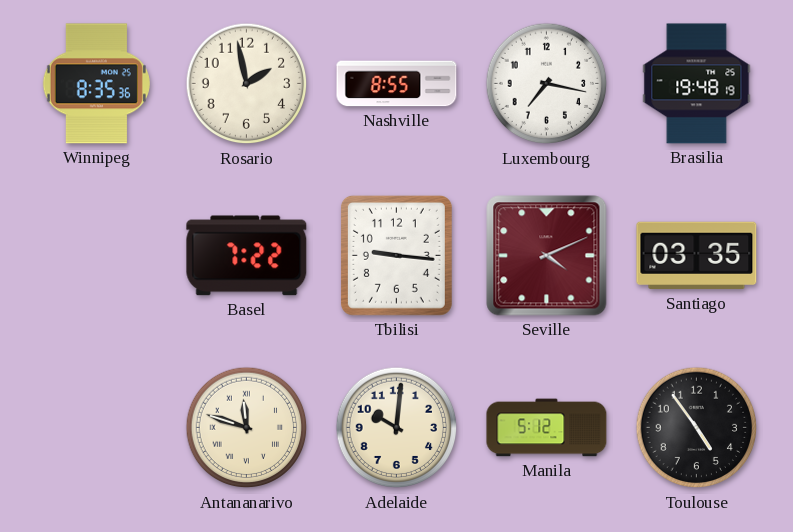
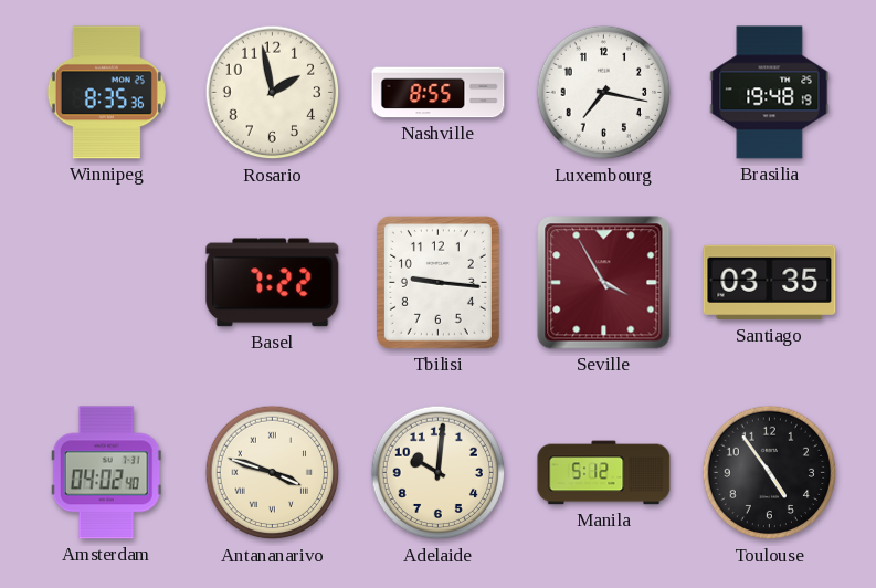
Seville: 4:11 -> 3:55 (604, 283)
Amsterdam: none -> 04:02 (106, 473)
Antananarivo: 11:48 -> 3:48 (273, 473)
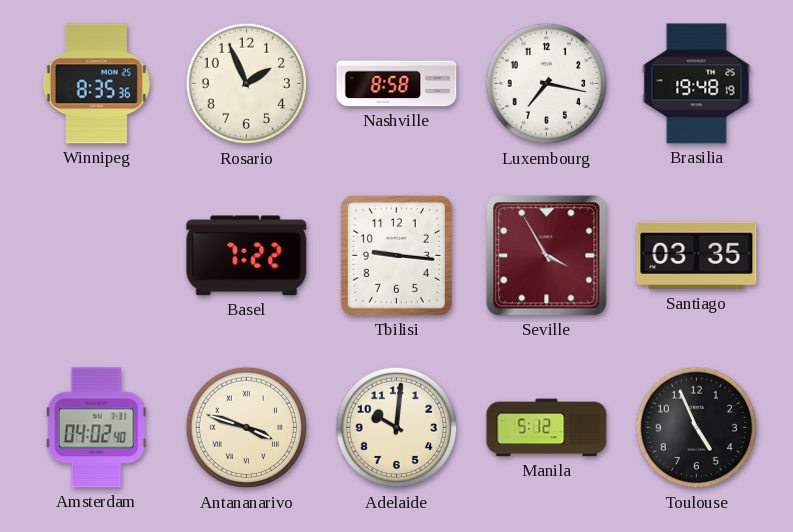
Rosario: 1:58 -> 1:56 (247, 84)
Nashville: 8:55 -> 8:58 (397, 84)
Toulouse: 4:54 -> 4:56 (697, 428)
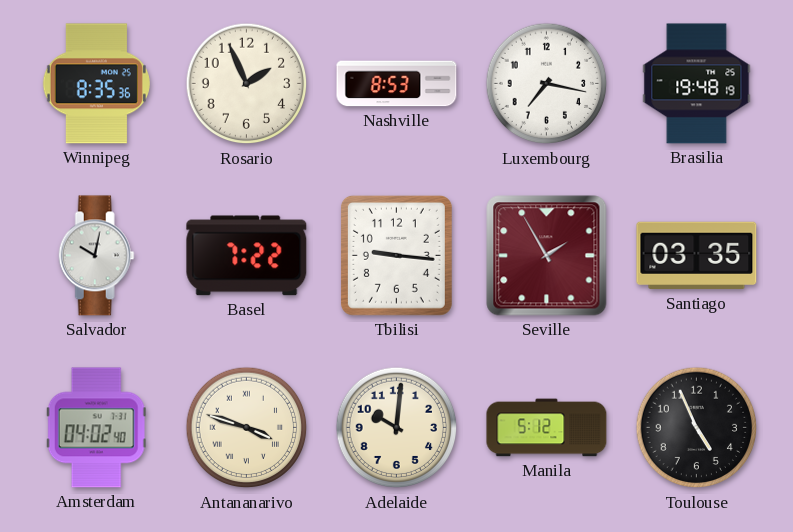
Nashville: 8:58 -> 8:53 (397, 84)
Salvador: none -> 10:02 (96, 256)
Seville: 3:55 -> 1:55 (547, 256)
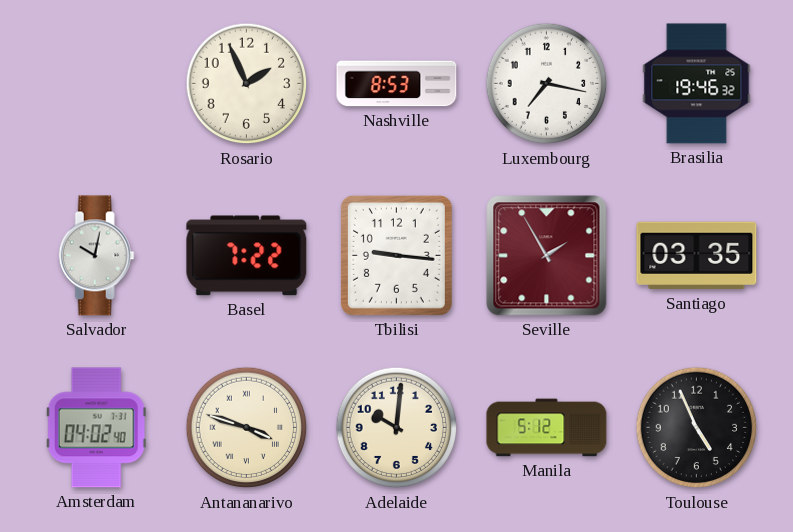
Winnipeg: 8:35 -> none (96, 84)
Brasilia: 19:48 -> 19:46 (697, 84)
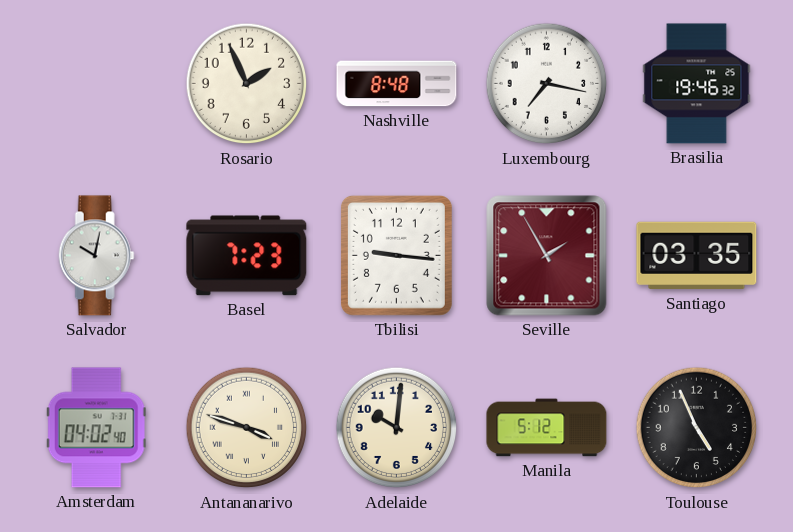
Nashville: 8:53 -> 8:48 (397, 84)
Basel: 7:22 -> 7:23 (247, 256)
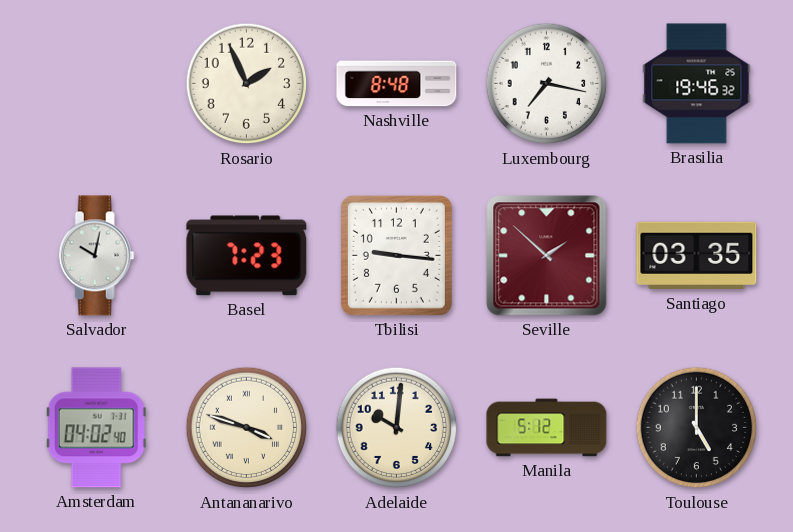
Seville: 1:55 -> 1:52 (547, 256)
Toulouse: 4:56 -> 5:00 (697, 428)
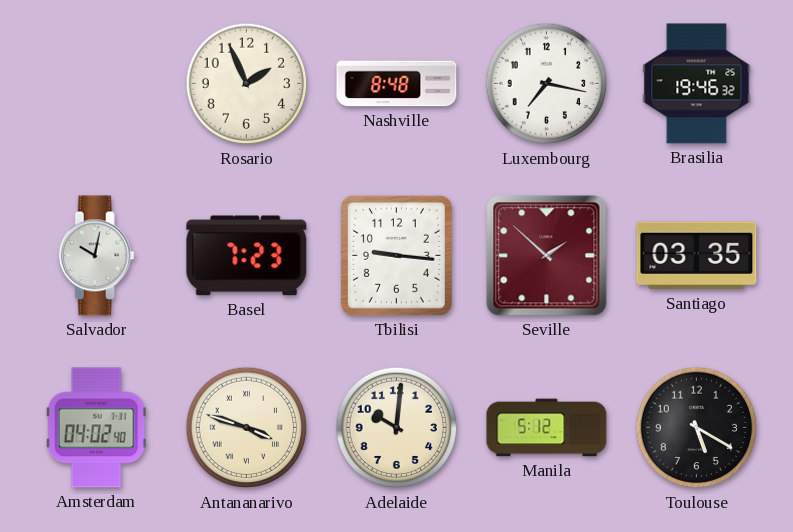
Toulouse: 5:00 -> 5:20 (697, 428)
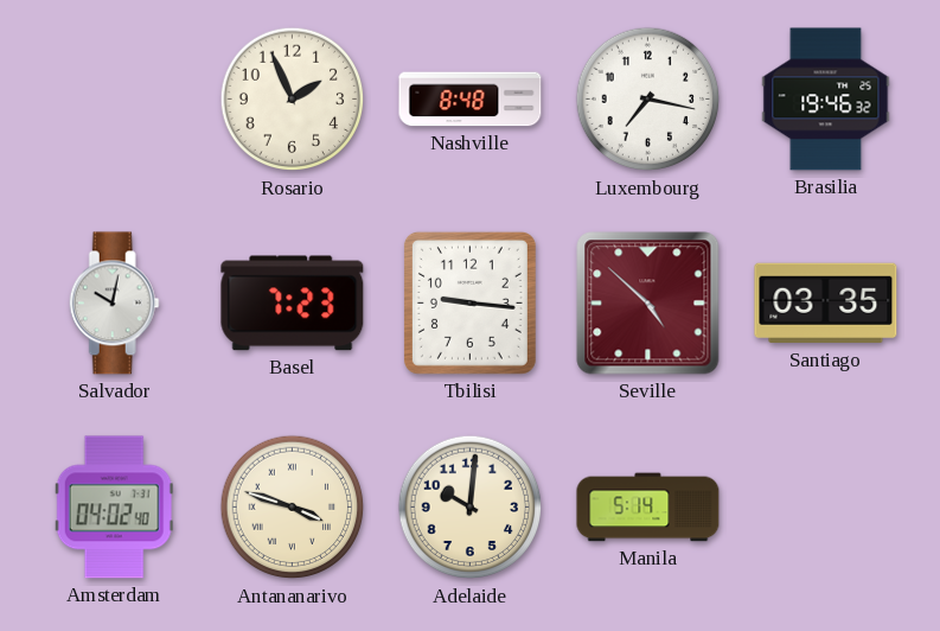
Seville: 1:52 -> 4:52 (648, 304)
Manila: 5:12 -> 5:14 (648, 508)
Toulouse: 5:20 -> none (697, 428)
